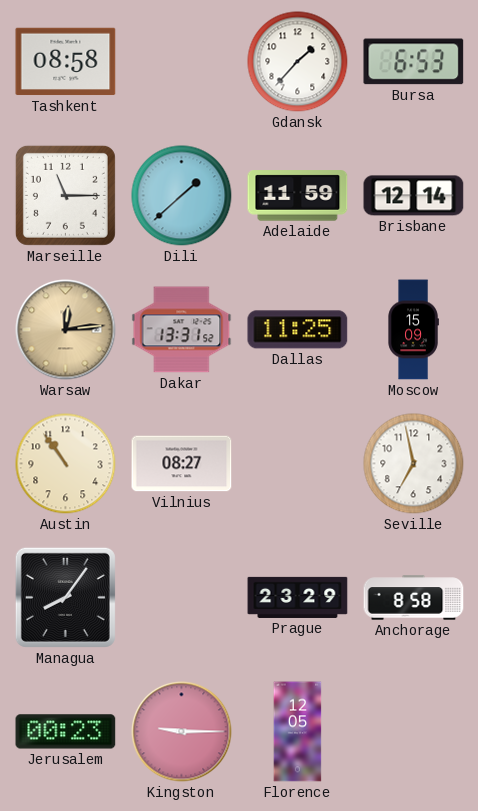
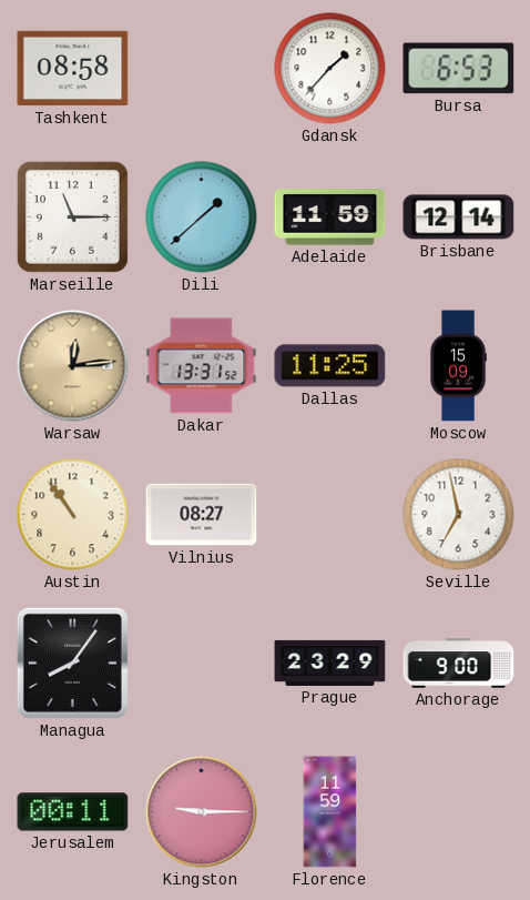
Anchorage: 8:58 -> 9:00 (459, 664)
Jerusalem: 00:23 -> 00:11 (73, 812)
Florence: 12:05 -> 11:59 (330, 812)
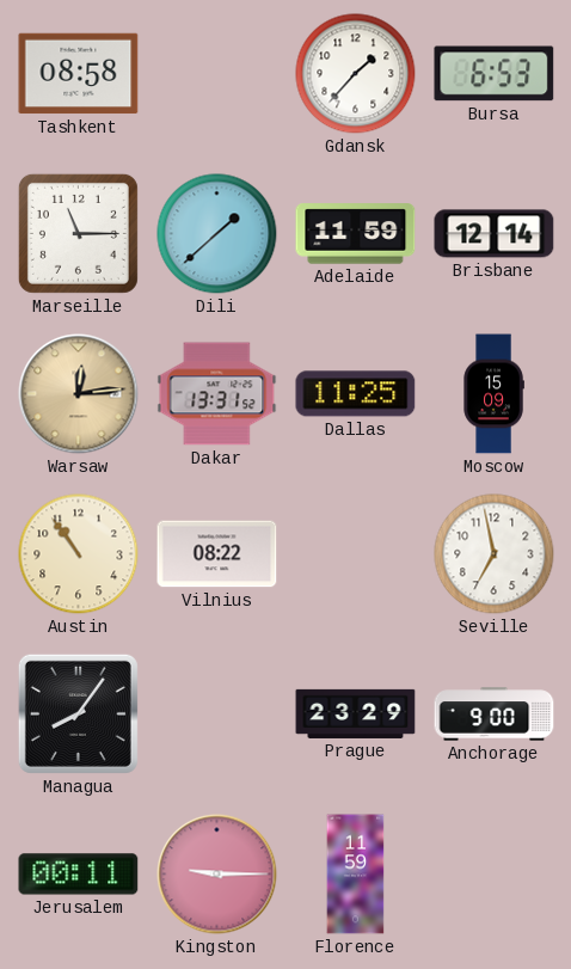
Vilnius: 08:27 -> 08:22 (217, 554)
